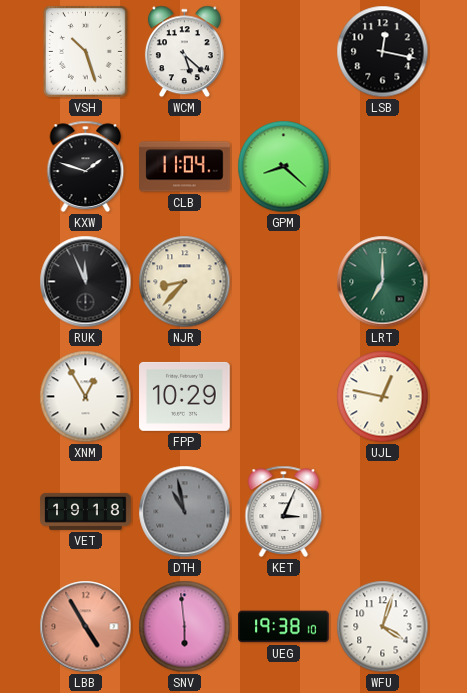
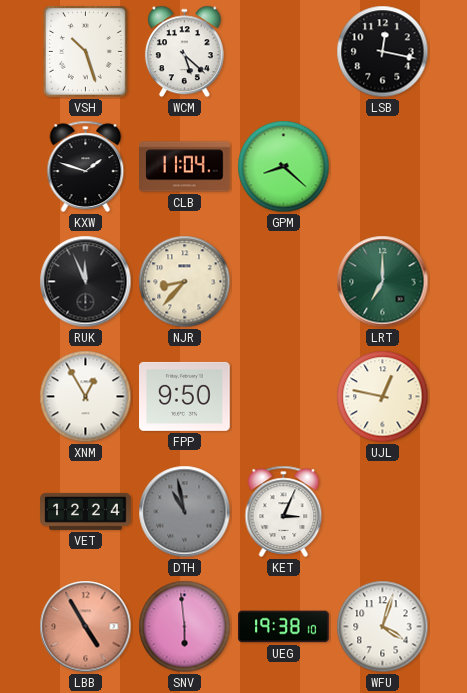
FPP: 10:29 -> 9:50 (185, 396)
VET: 19:18 -> 12:24 (86, 511)
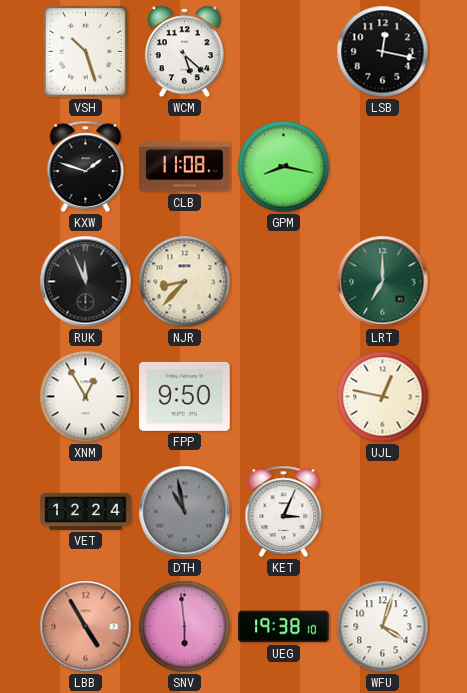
CLB: 11:04 -> 11:08 (185, 167)
GPM: 8:22 -> 8:17 (284, 167)
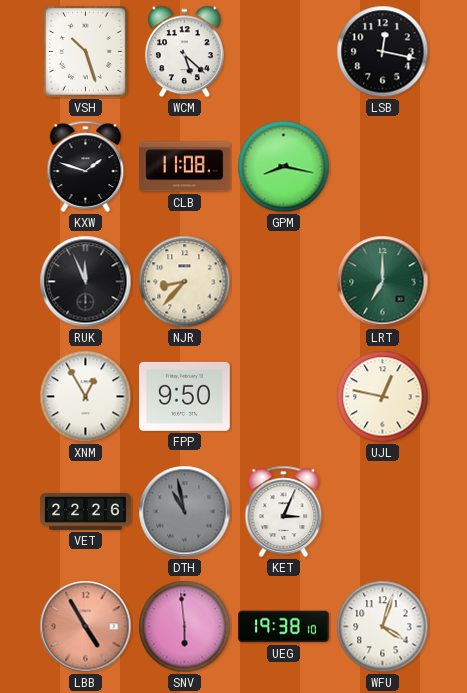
VET: 12:24 -> 22:26 (86, 511)
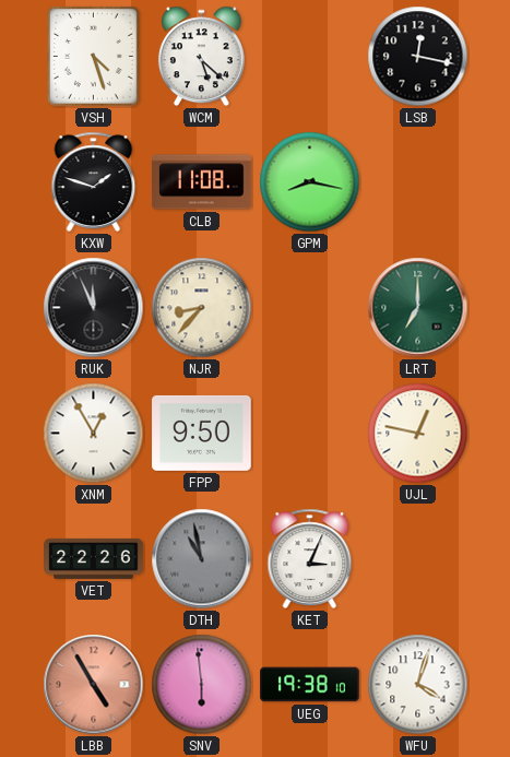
VSH: 10:27 -> 4:27 (94, 57)
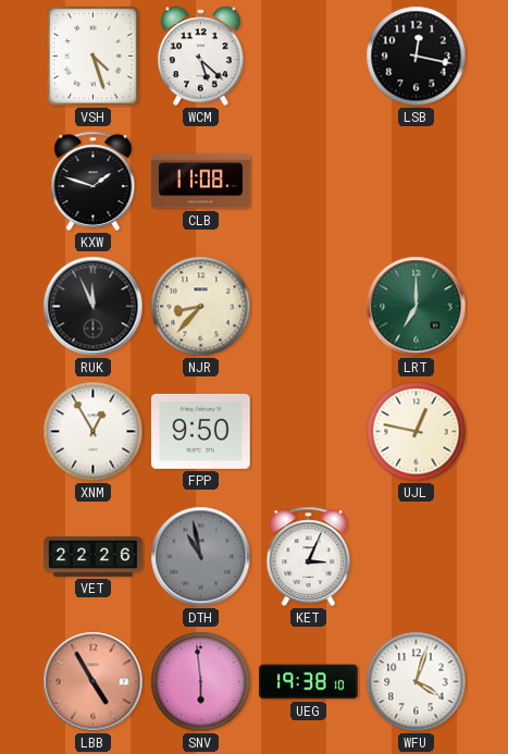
GPM: 8:17 -> none (310, 182)
